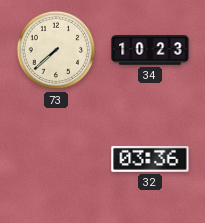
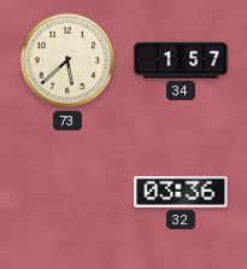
73: 7:38 -> 5:38 (67, 60)
34: 10:23 -> 1:57 (181, 60)
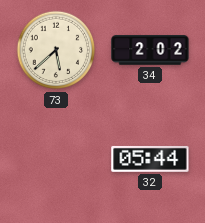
34: 1:57 -> 2:02 (150, 50)
32: 03:36 -> 05:44 (150, 159)
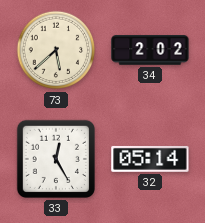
33: none -> 12:25 (56, 159)
32: 05:44 -> 05:14 (150, 159)
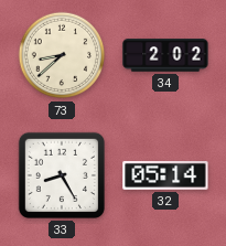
73: 5:38 -> 8:38 (62, 55)
33: 12:25 -> 8:25 (62, 175)
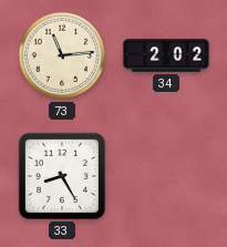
73: 8:38 -> 11:14 (62, 55)
32: 05:14 -> none (165, 175)
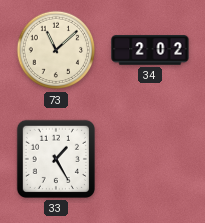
73: 11:14 -> 11:08 (56, 50)
33: 8:25 -> 1:25 (56, 159)
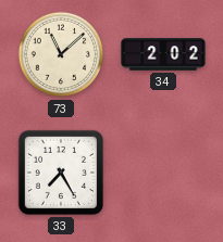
33: 1:25 -> 7:25 (61, 173)
